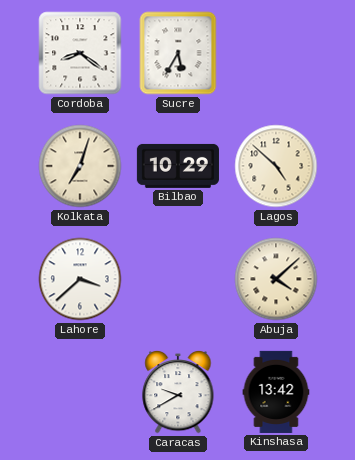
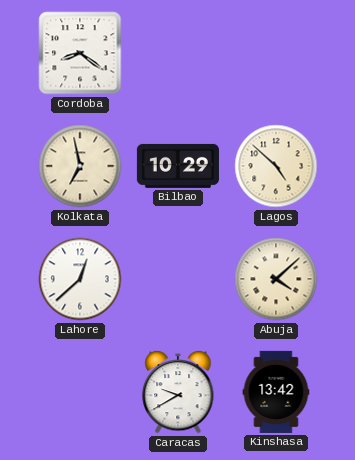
Sucre: 5:35 -> none (178, 53)
Kolkata: 7:03 -> 6:58 (80, 166)
Lahore: 3:38 -> 12:38 (80, 279)
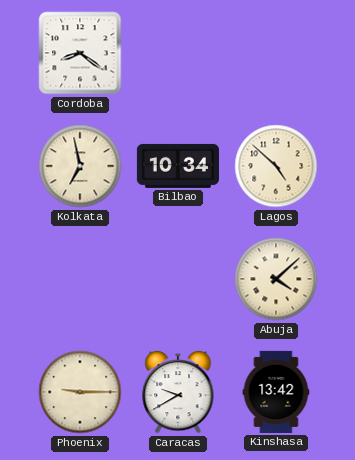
Bilbao: 10:29 -> 10:34 (178, 166)
Lahore: 12:38 -> none (80, 279)
Phoenix: none -> 9:15 (80, 392)
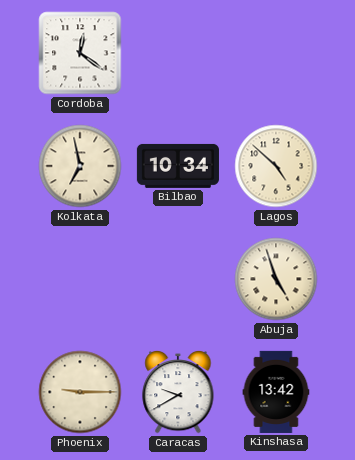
Cordoba: 8:21 -> 12:21 (80, 53)
Abuja: 4:08 -> 4:57 (276, 279)
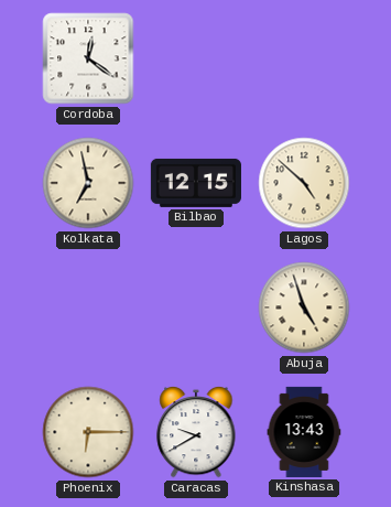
Bilbao: 10:34 -> 12:15 (196, 183)
Phoenix: 9:15 -> 6:15 (88, 432)
Kinshasa: 13:42 -> 13:43 (304, 432)
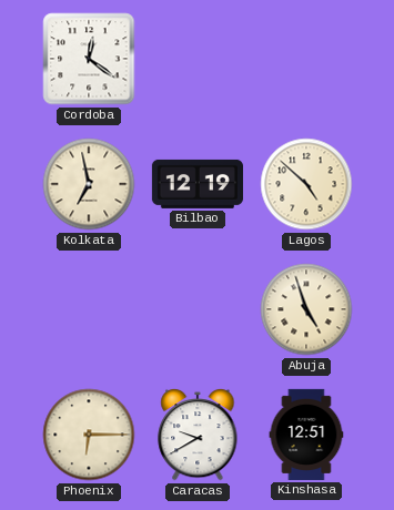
Bilbao: 12:15 -> 12:19 (198, 184)
Kinshasa: 13:43 -> 12:51 (306, 435)
